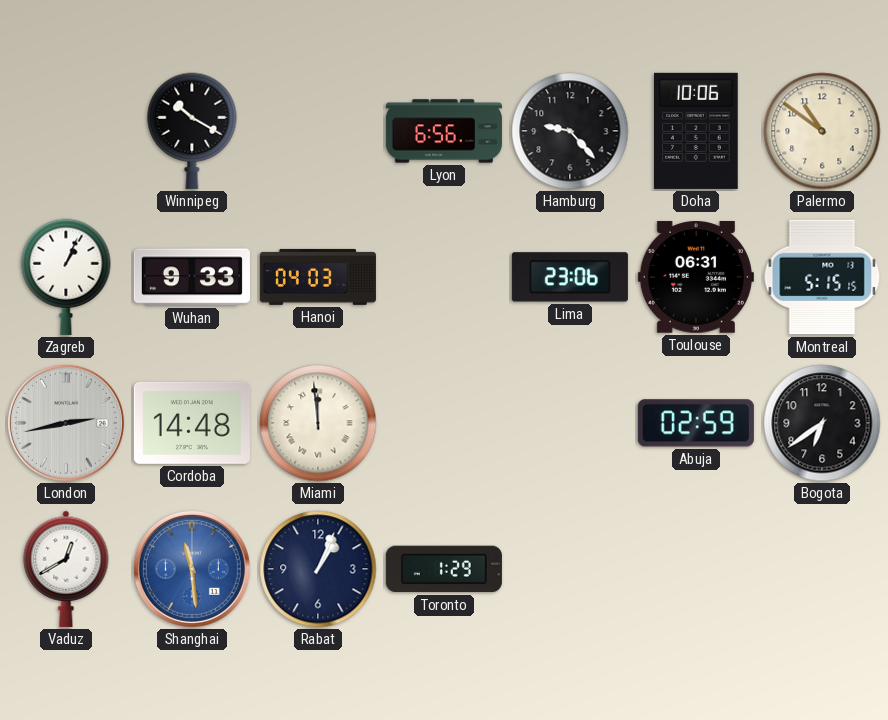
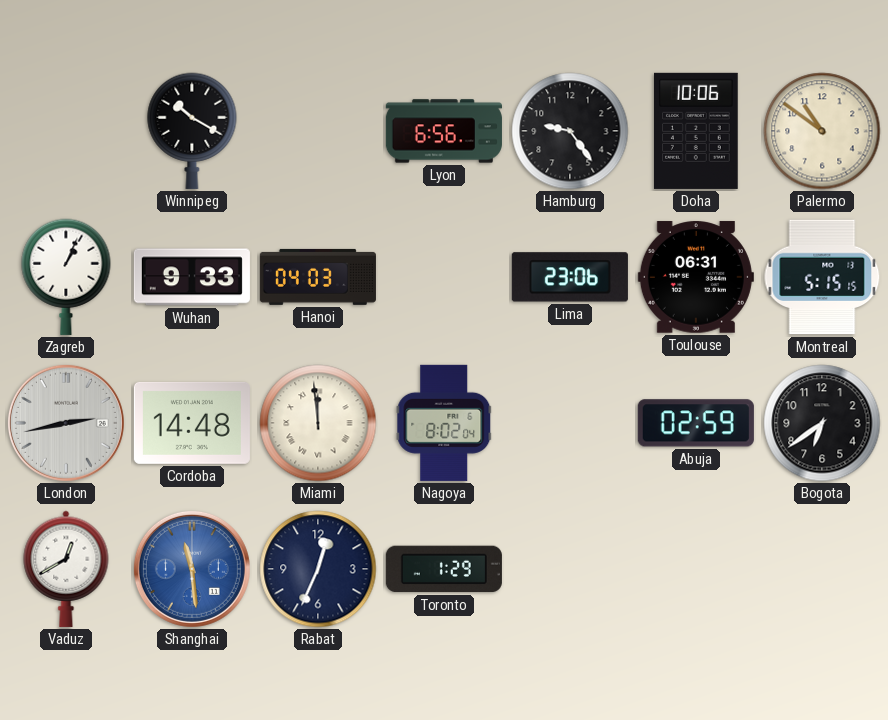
Hamburg: 9:23 -> 9:24 (570, 131)
Nagoya: none -> 8:02 (444, 423)
Rabat: 1:04 -> 12:34 (318, 569)
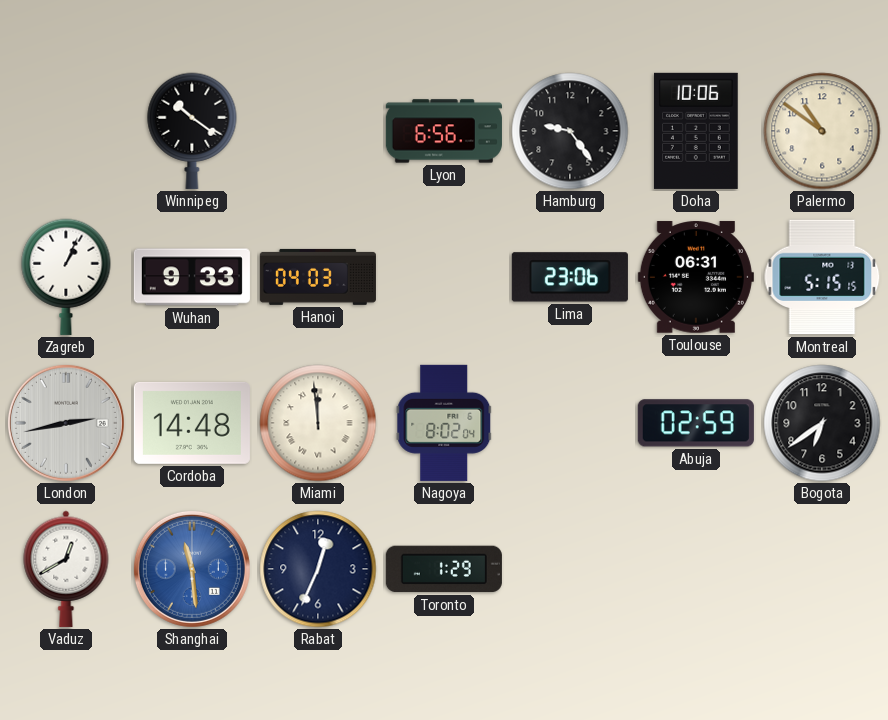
Winnipeg: 10:20 -> 10:21 (192, 131)
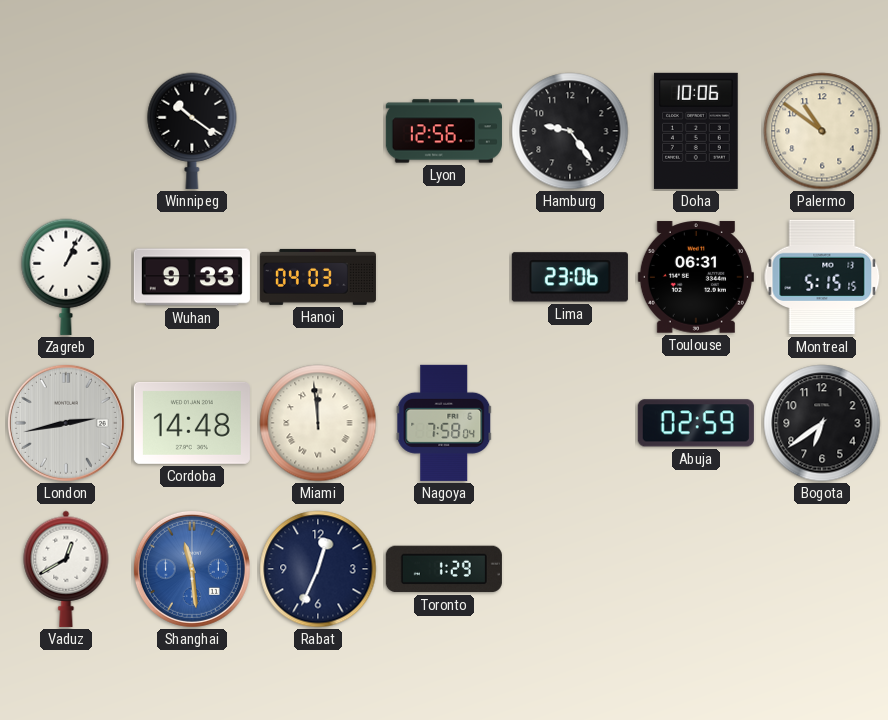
Lyon: 6:56 -> 12:56 (444, 131)
Nagoya: 8:02 -> 7:58 (444, 423)
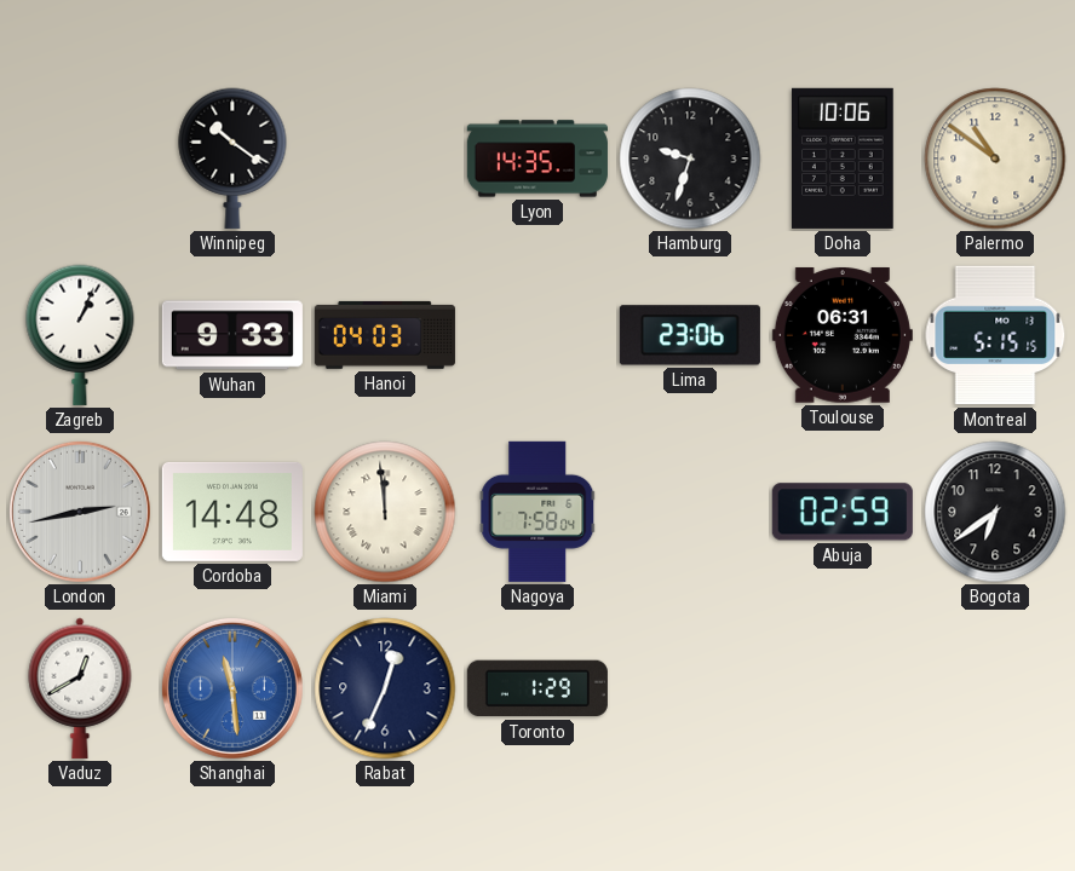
Lyon: 12:56 -> 14:35 (537, 158)
Hamburg: 9:24 -> 9:33 (690, 158)
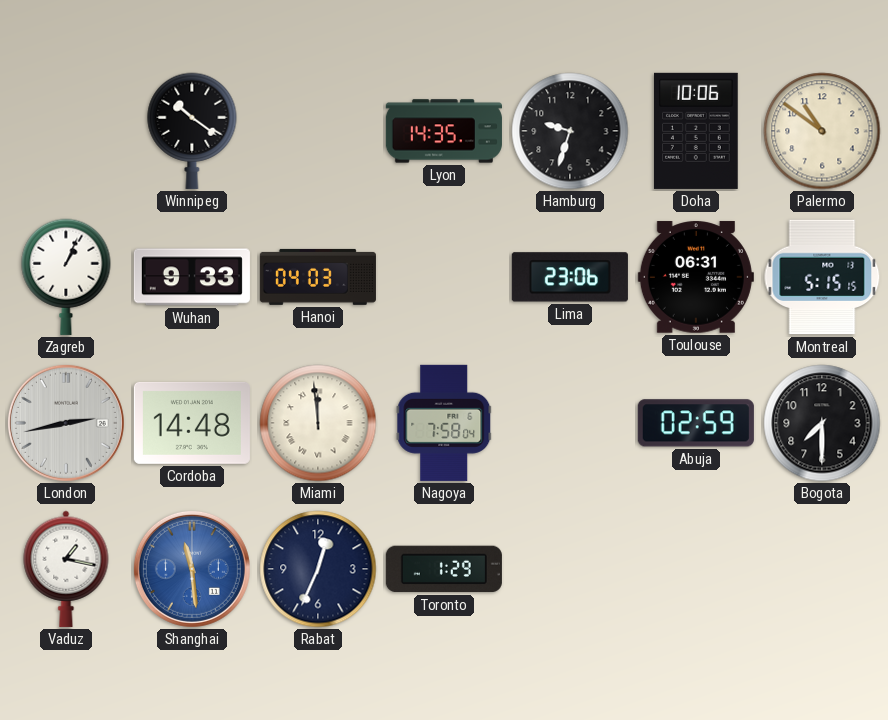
Bogota: 6:39 -> 7:30 (822, 423)
Vaduz: 12:40 -> 1:17 (66, 569)
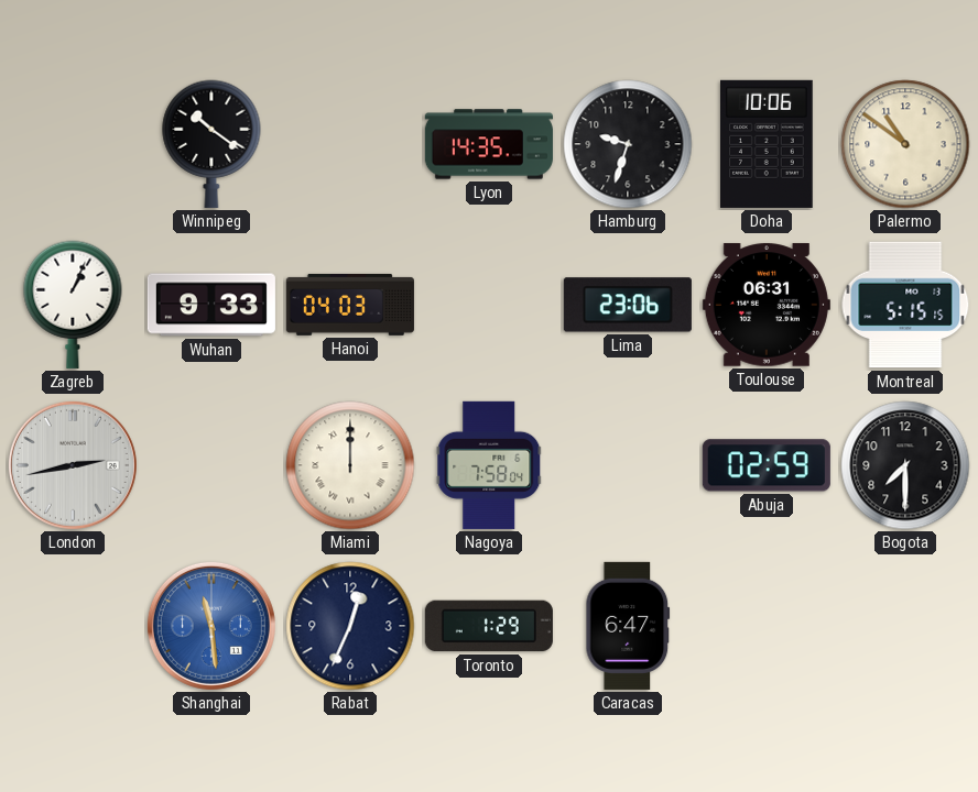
Cordoba: 14:48 -> none (192, 423)
Miami: 11:59 -> 12:00 (350, 465)
Vaduz: 1:17 -> none (66, 569)
Caracas: none -> 6:47 (628, 626)
